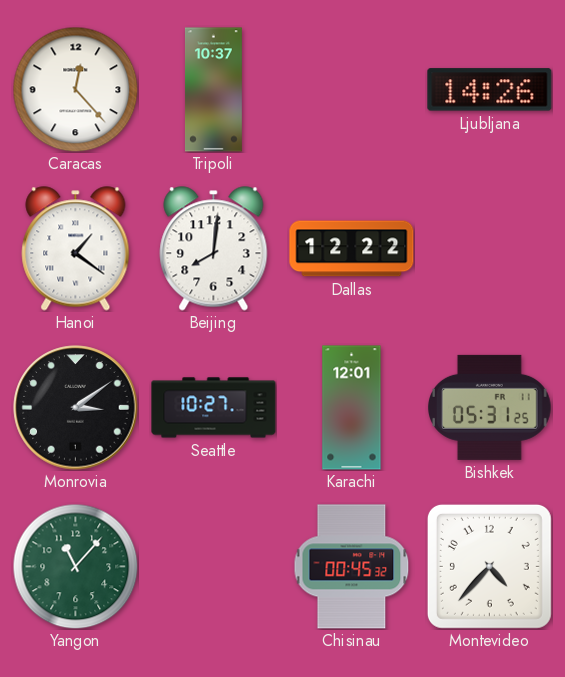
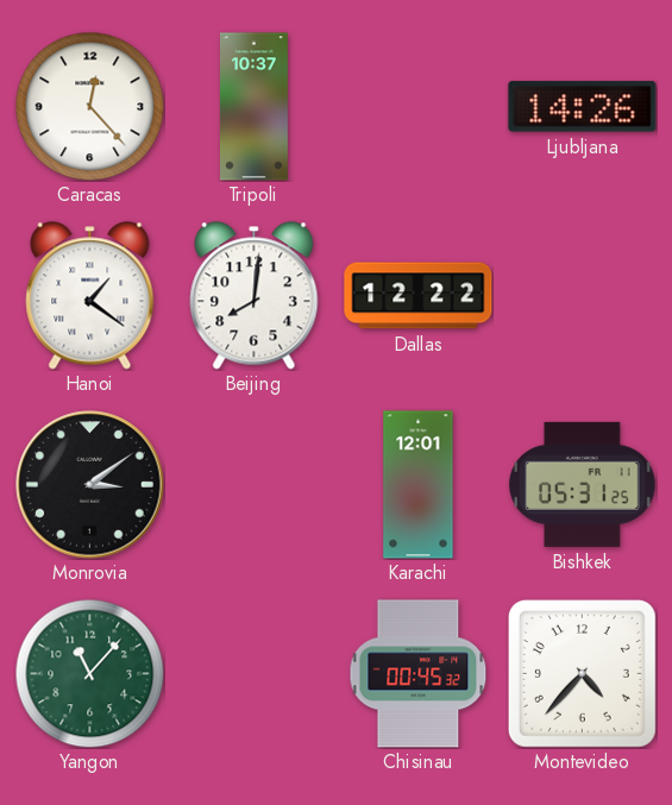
Seattle: 10:27 -> none (214, 408)
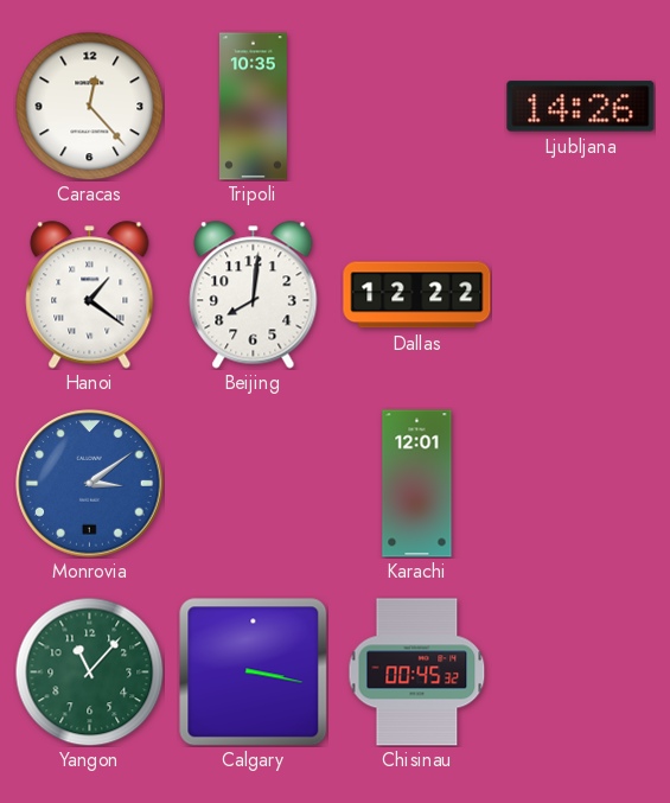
Tripoli: 10:37 -> 10:35 (253, 107)
Monrovia dial: black -> blue (90, 484)
Bishkek: 05:31 -> none (583, 484)
Calgary: none -> 3:17 (253, 671)
Montevideo: 4:37 -> none (582, 673)
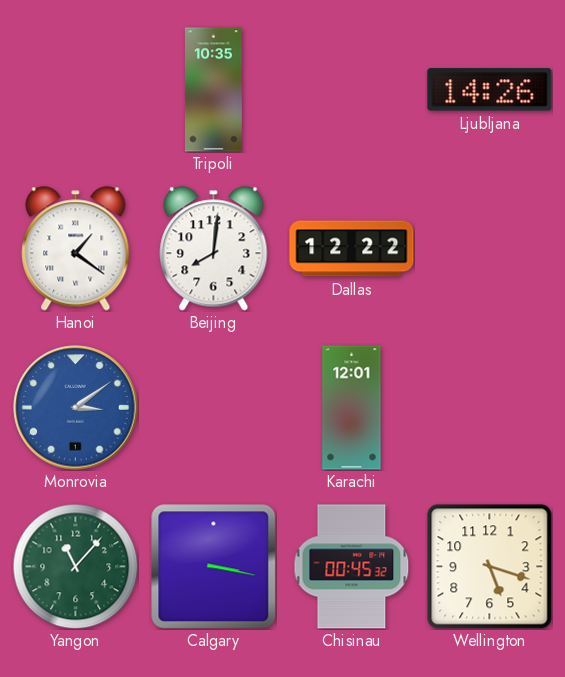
Caracas: 12:23 -> none (89, 106)
Wellington: none -> 5:18 (490, 567)
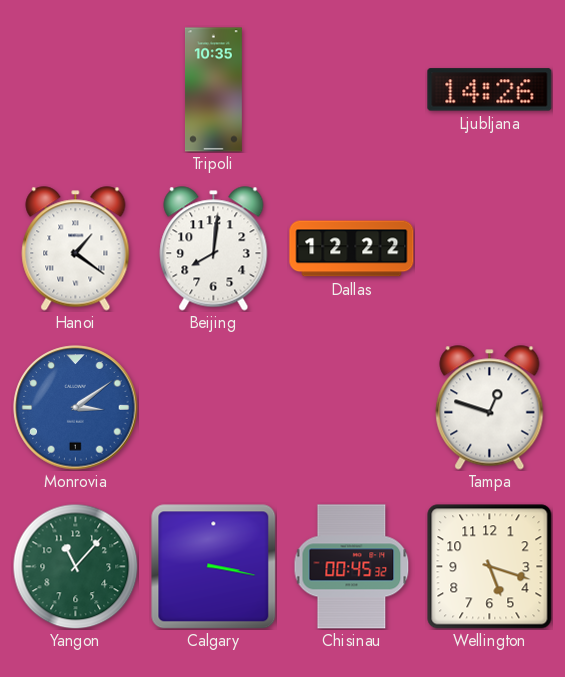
Karachi: 12:01 -> none (352, 408)
Tampa: none -> 12:48 (490, 408)
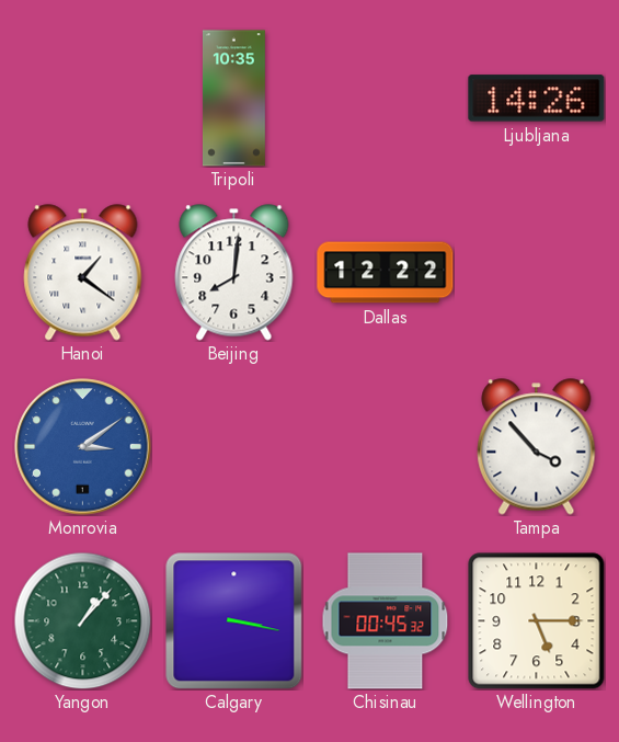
Tampa: 12:48 -> 3:53 (537, 447)
Yangon: 11:07 -> 1:07 (82, 620)
Wellington: 5:18 -> 5:15 (537, 621)
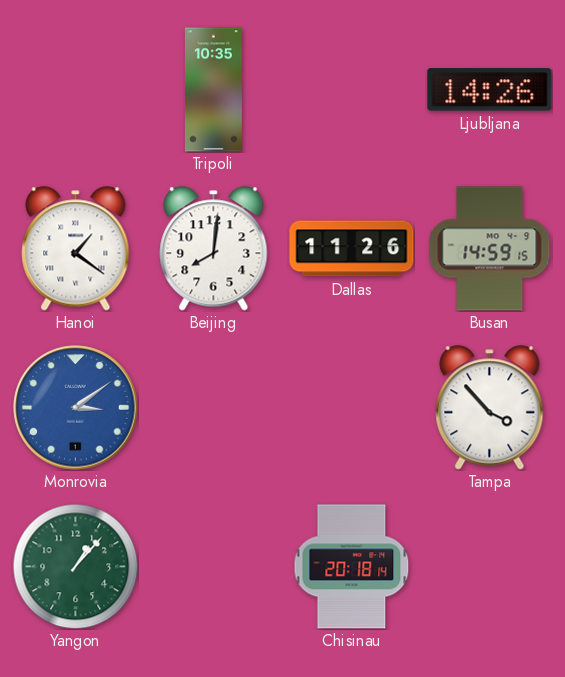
Dallas: 12:22 -> 11:26 (352, 249)
Busan: none -> 14:59 (490, 249)
Calgary: 3:17 -> none (233, 620)
Chisinau: 00:45 -> 20:18 (352, 567)
Wellington: 5:15 -> none (537, 621)
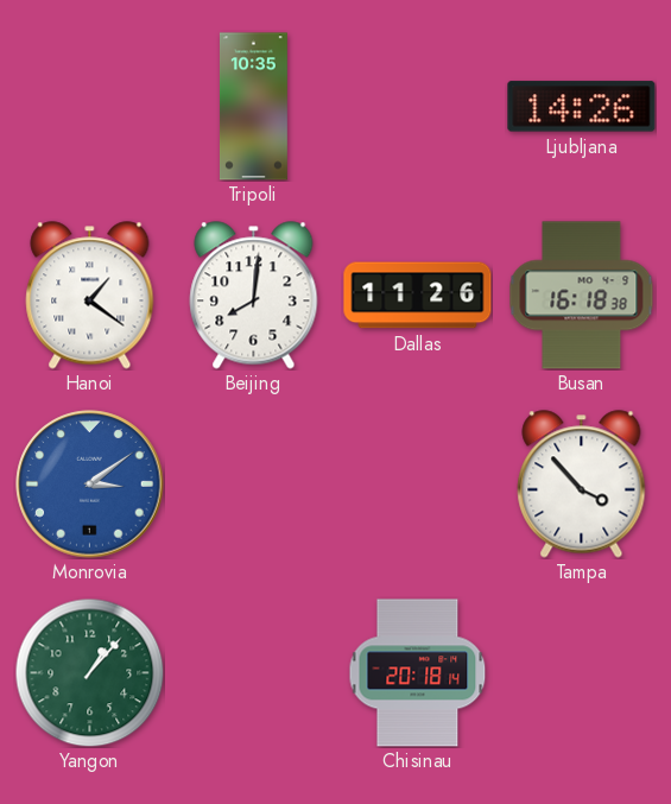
Busan: 14:59 -> 16:18 (582, 296)
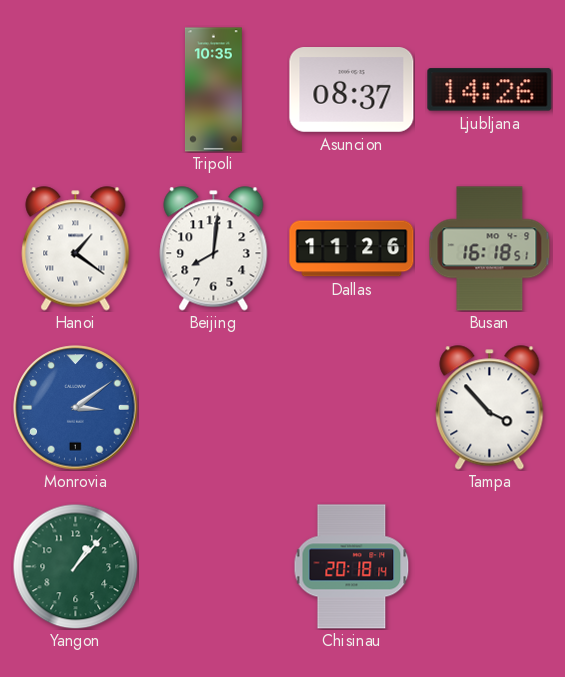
Asuncion: none -> 08:37 (352, 90)
Busan: 16:18:38 -> 16:18:51 (490, 249)
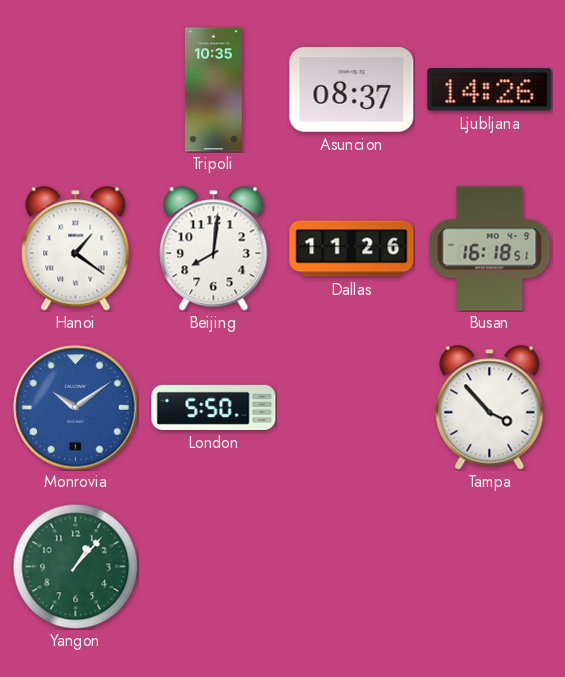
Monrovia: 3:09 -> 10:09 (76, 408)
London: none -> 5:50 (214, 407)
Chisinau: 20:18 -> none (352, 567)
